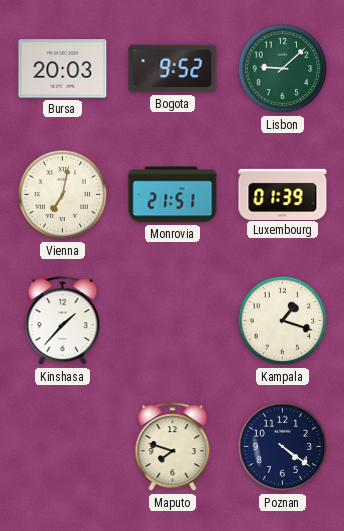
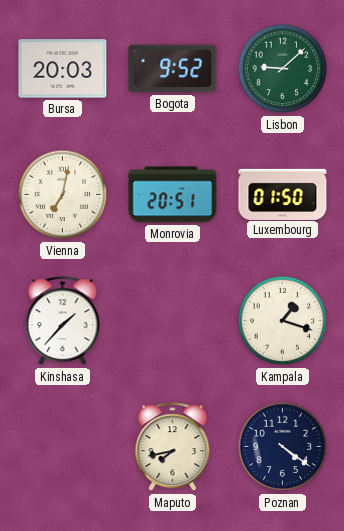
Monrovia: 21:51 -> 20:51 (173, 195)
Luxembourg: 01:39 -> 01:50 (283, 194)
Maputo: 7:48 -> 7:43 (173, 447)
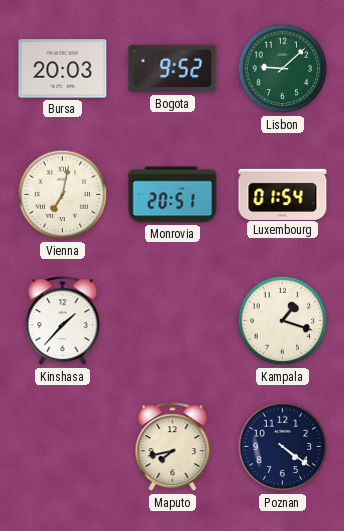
Luxembourg: 01:50 -> 01:54 (283, 194)
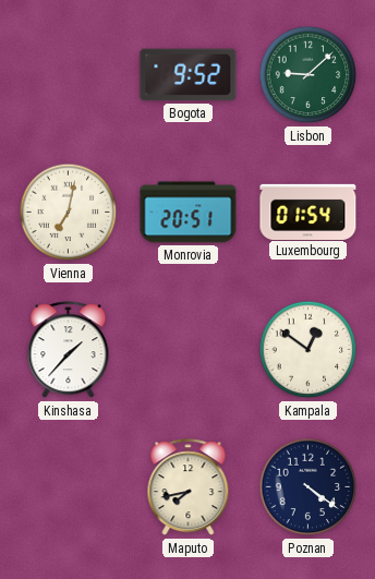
Bursa: 20:03 -> none (63, 69)
Kampala: 1:18 -> 12:51 (309, 350)
